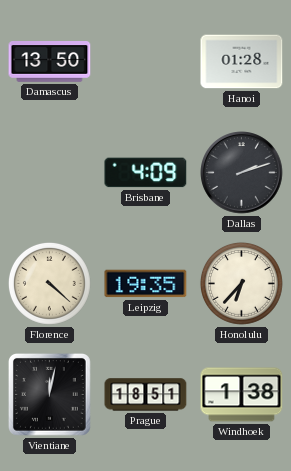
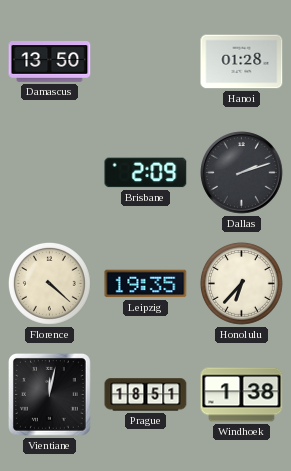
Brisbane: 4:09 -> 2:09 (146, 173)
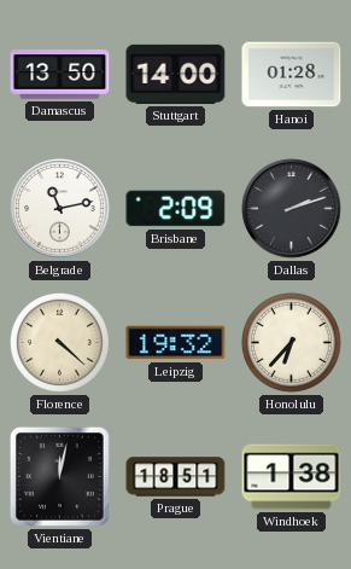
Stuttgart: none -> 14:00 (176, 74)
Belgrade: none -> 11:13 (60, 209)
Leipzig: 19:35 -> 19:32 (176, 343)
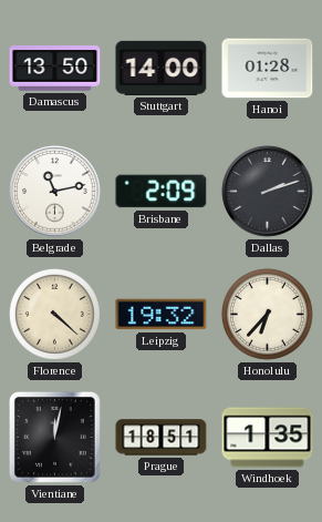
Windhoek: 1:38 -> 1:35 (268, 438)
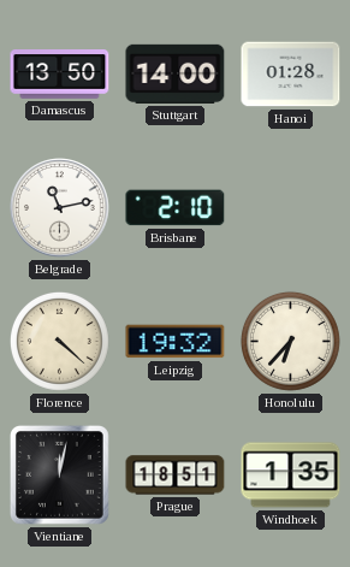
Brisbane: 2:09 -> 2:10 (176, 208)
Dallas: 2:12 -> none (268, 192)
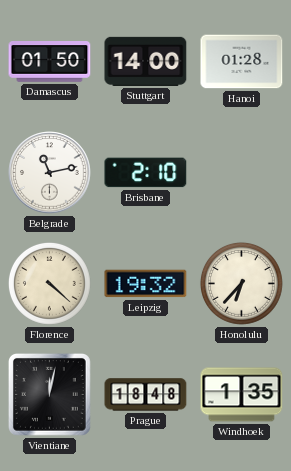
Damascus: 13:50 -> 01:50 (50, 62)
Prague: 18:51 -> 18:48 (146, 395)
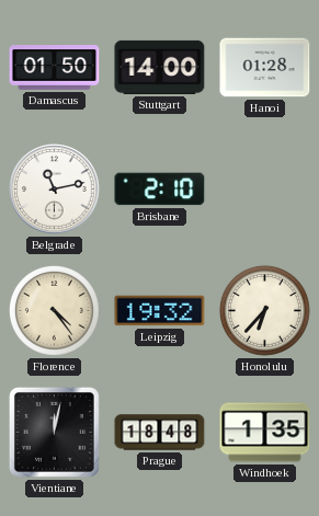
Florence: 4:22 -> 4:24 (54, 310)
